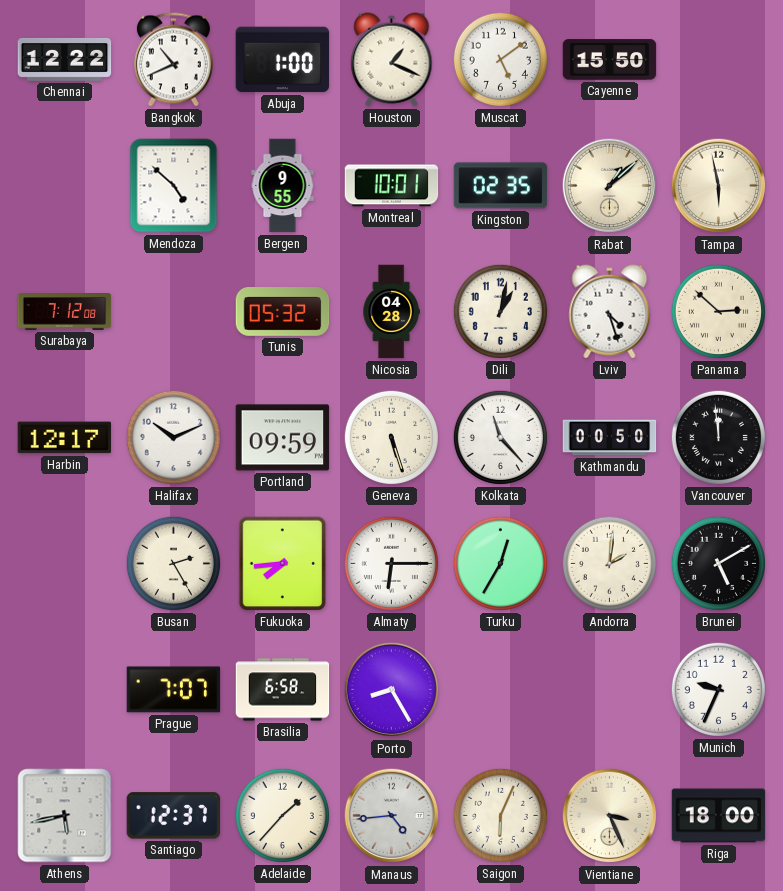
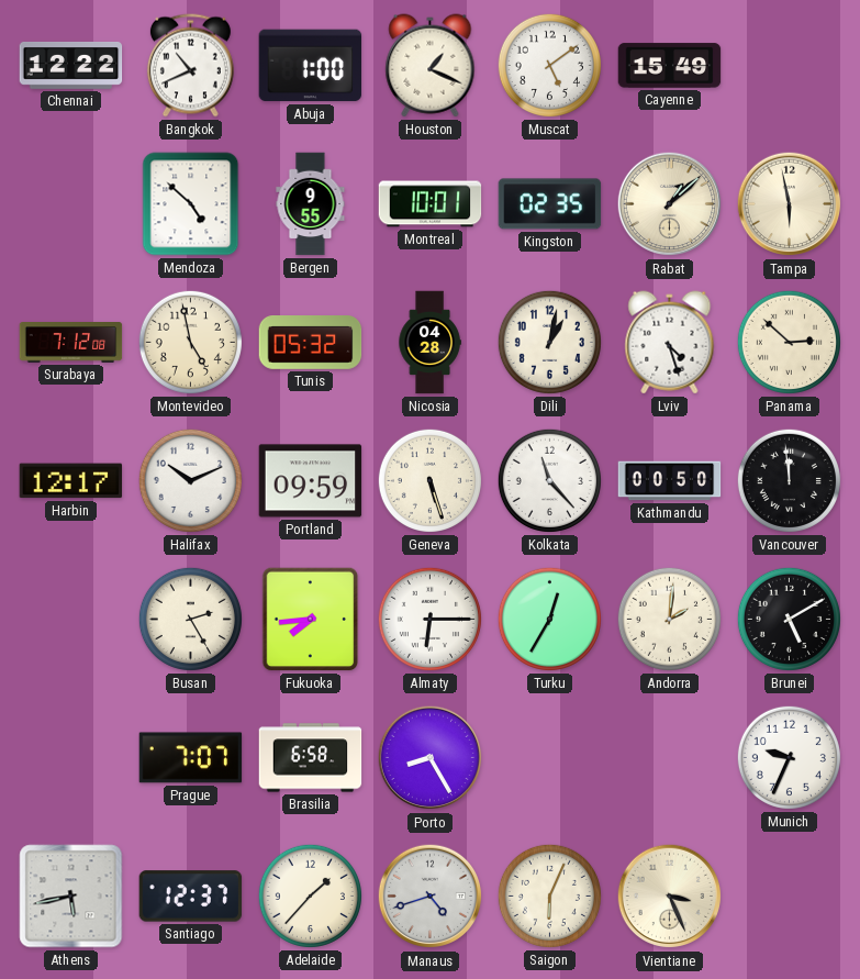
Cayenne: 15:50 -> 15:49 (670, 66)
Montevideo: none -> 4:58 (190, 342)
Manaus: 4:44 -> 4:42 (431, 897)
Riga: 18:00 -> none (719, 816)
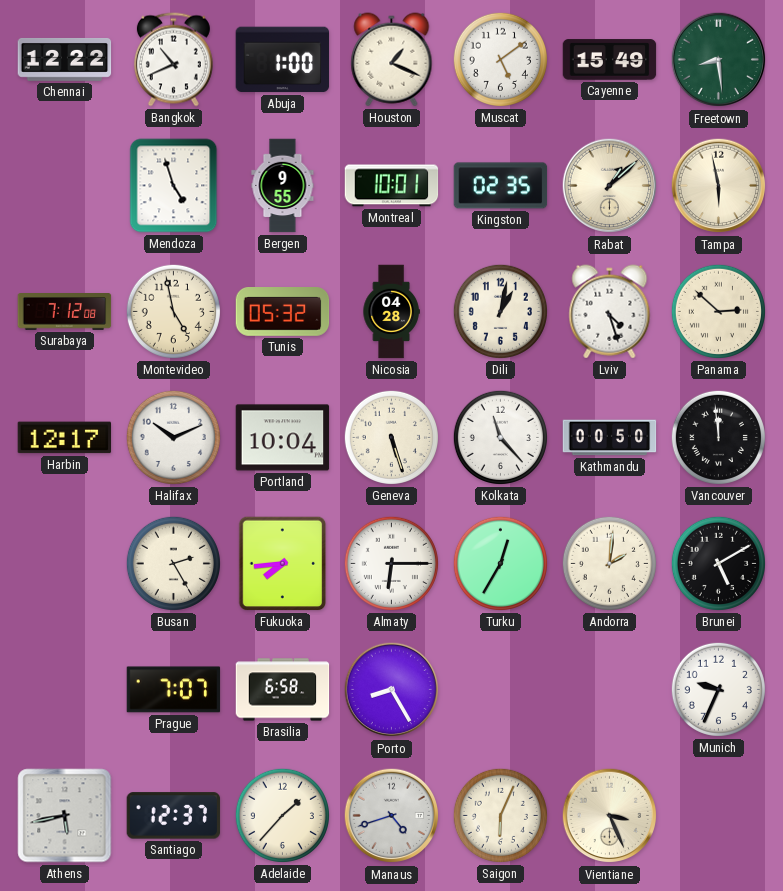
Freetown: none -> 8:29 (719, 60)
Mendoza: 4:52 -> 4:57 (174, 186)
Portland: 09:59 -> 10:04 (283, 438)
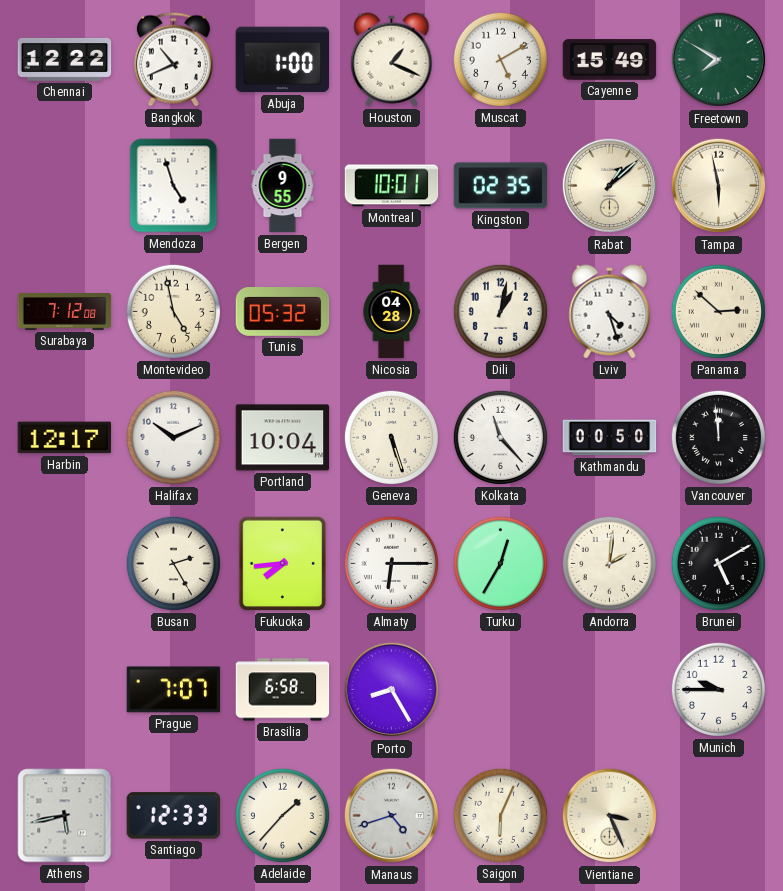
Muscat: 5:09 -> 5:10 (500, 59)
Freetown: 8:29 -> 7:50 (719, 60)
Munich: 9:34 -> 9:45 (718, 689)
Santiago: 12:37 -> 12:33 (174, 816)
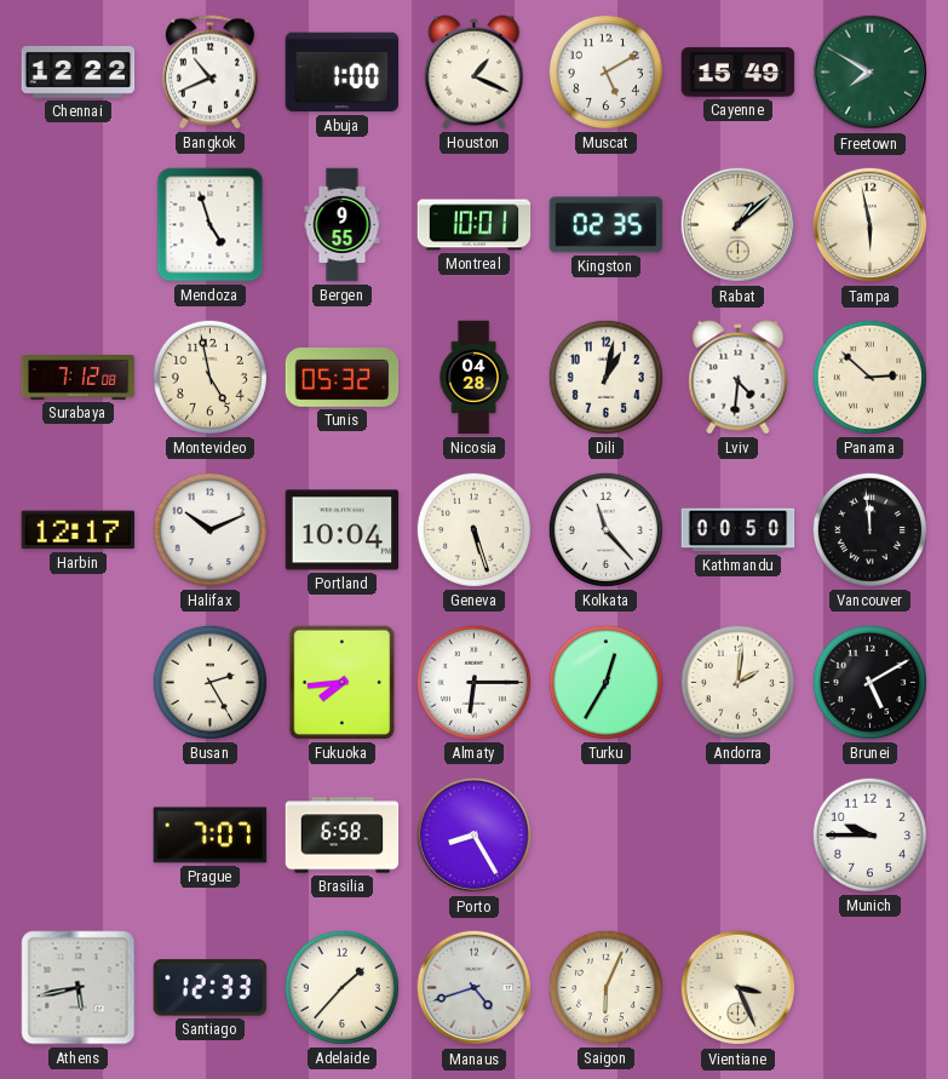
Lviv: 4:27 -> 4:31 (739, 378)
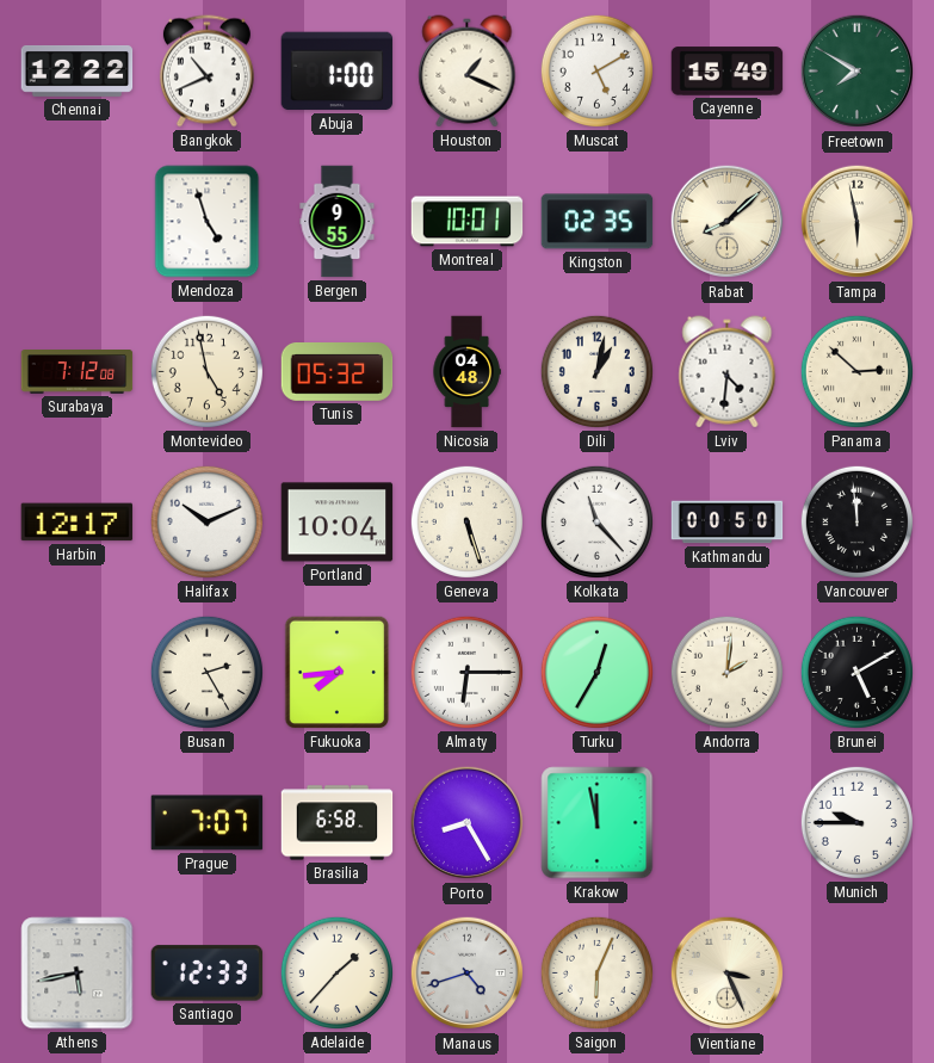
Rabat: 1:08 -> 8:08 (728, 222)
Nicosia: 04:28 -> 04:48 (466, 372)
Krakow: none -> 11:58 (598, 823)
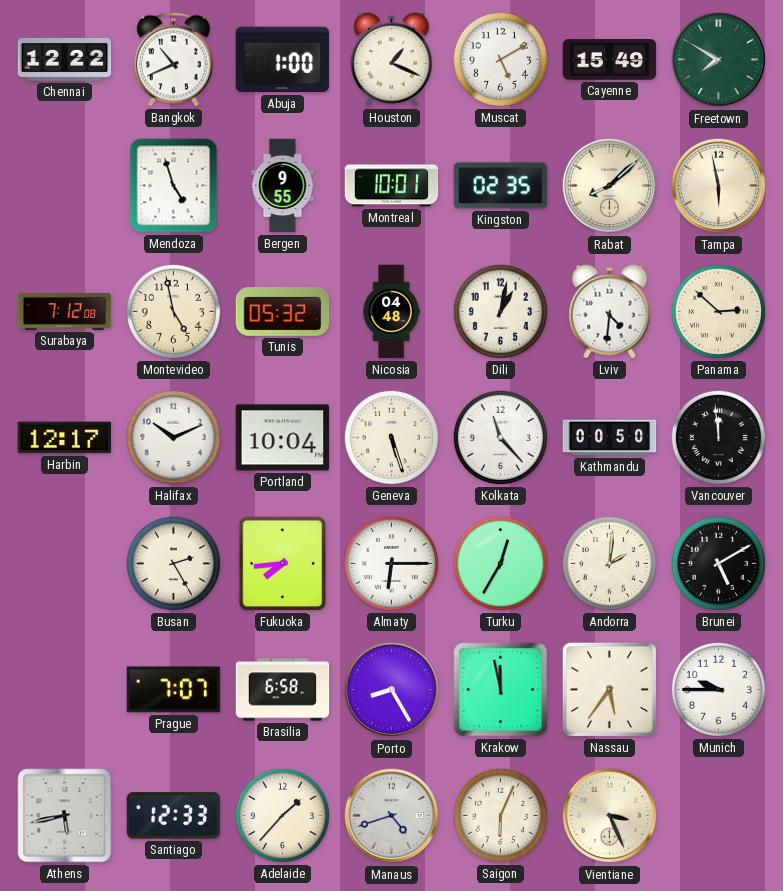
Nassau: none -> 5:36 (609, 689)
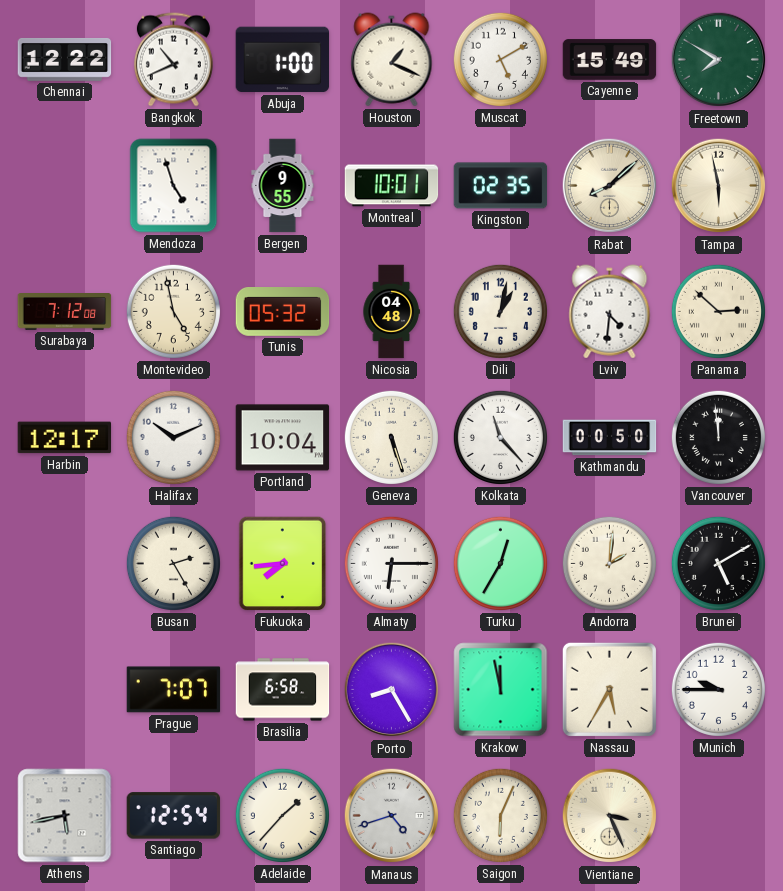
Nassau: 5:36 -> 5:35 (609, 689)
Santiago: 12:33 -> 12:54 (174, 816)
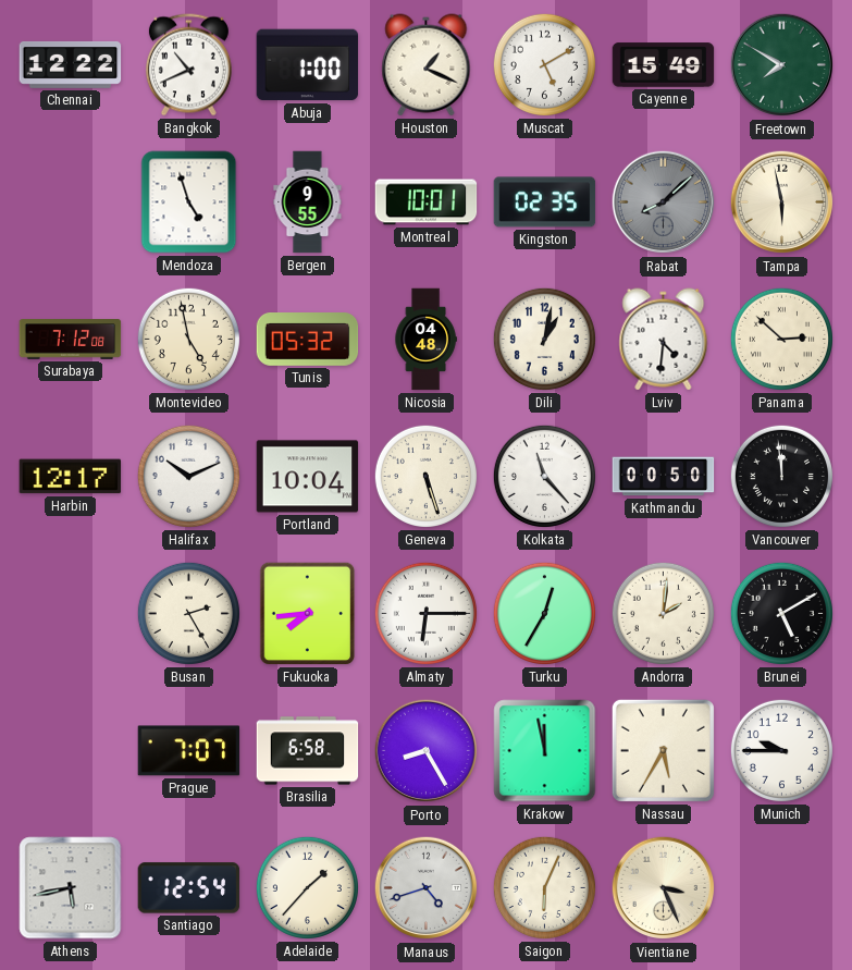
Rabat dial: cream -> grey (664, 202)
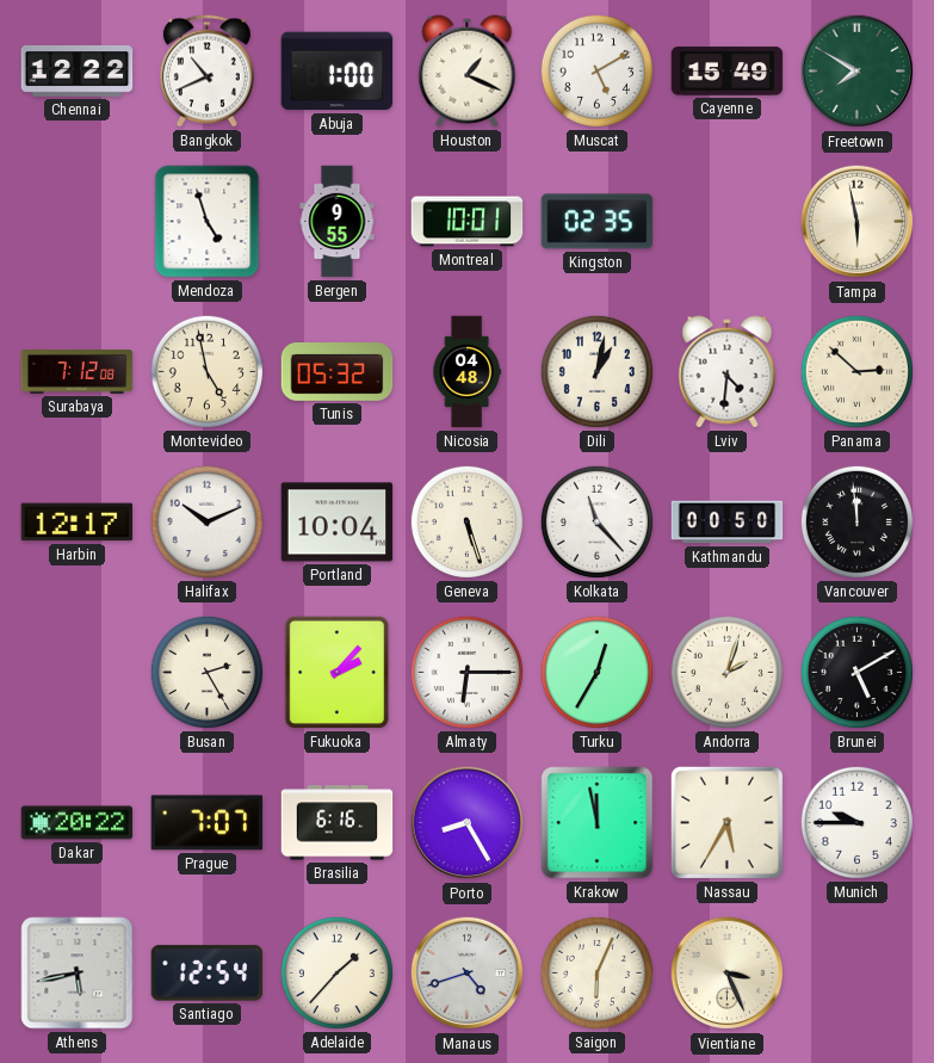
Rabat: 8:08 -> none (664, 202)
Fukuoka: 7:44 -> 2:07 (338, 673)
Andorra: 2:01 -> 2:03 (726, 672)
Dakar: none -> 20:22 (78, 823)
Brasilia: 6:58 -> 6:16 (338, 823)
